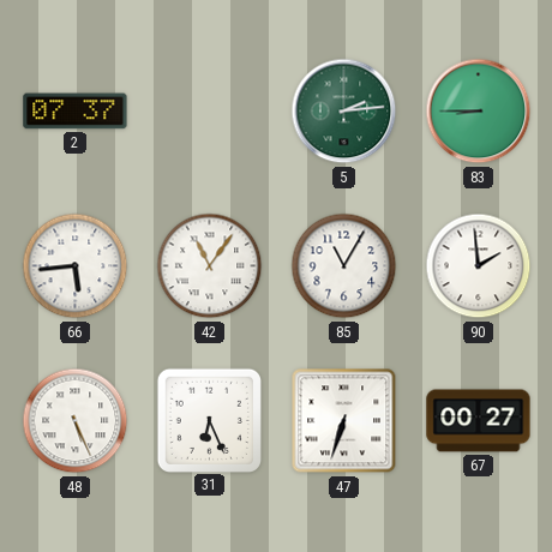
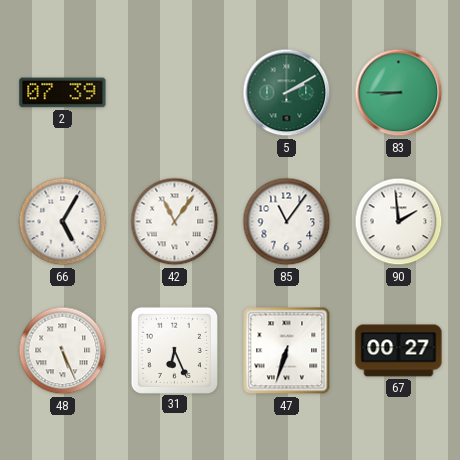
2: 07:37 -> 07:39 (63, 93)
5: 2:14 -> 2:10 (287, 93)
66: 5:44 -> 5:05 (63, 222)
85: 11:05 -> 11:06 (287, 222)
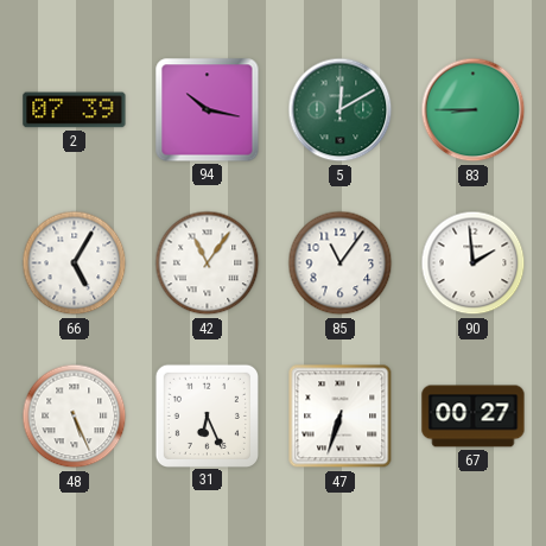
94: none -> 10:17 (208, 110)
5: 2:10 -> 12:10 (341, 110)
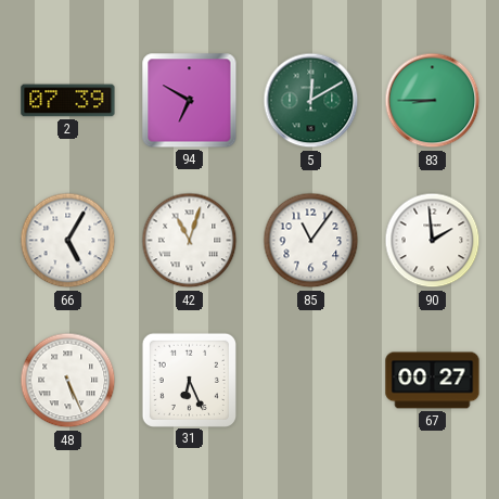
94: 10:17 -> 6:50 (190, 101)
42: 11:06 -> 11:03 (190, 241)
47: 6:33 -> none (341, 417)
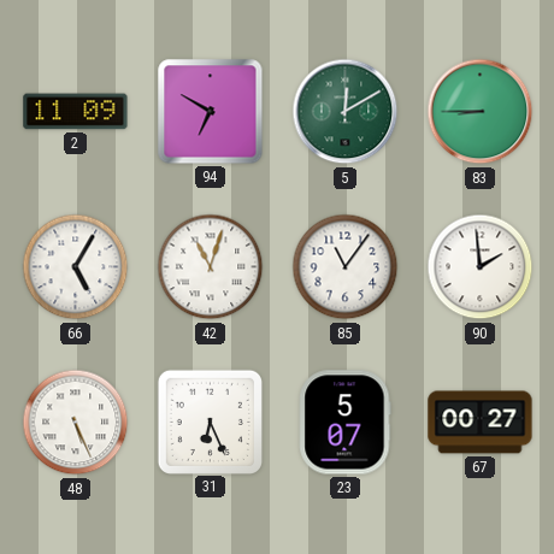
2: 07:39 -> 11:09 (76, 112)
23: none -> 5:07 (346, 423)
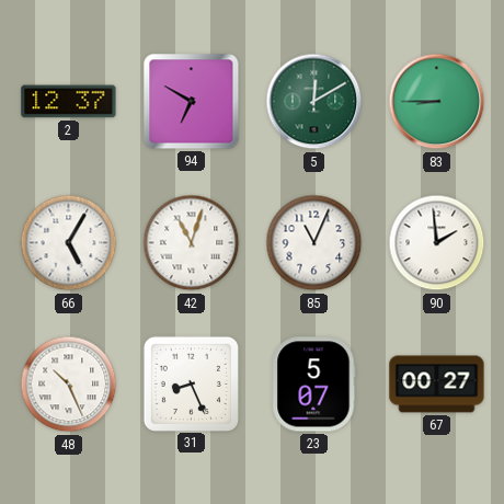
2: 11:09 -> 12:37 (69, 102)
85: 11:06 -> 11:04 (314, 243)
48: 5:26 -> 10:26 (69, 385)
31: 6:26 -> 8:26 (191, 383)
